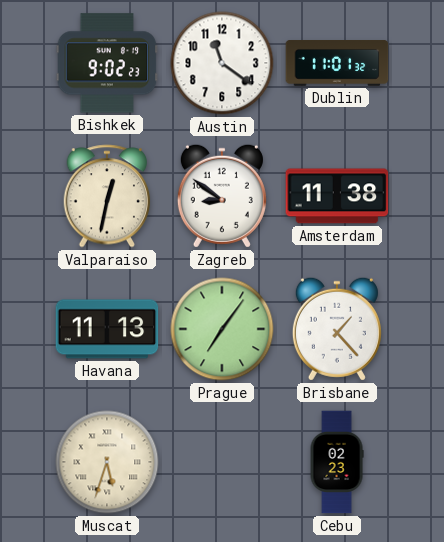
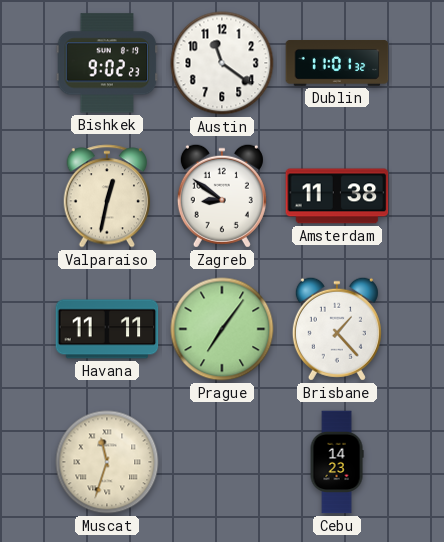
Havana: 11:13 -> 11:11 (107, 329)
Muscat: 5:33 -> 11:33 (107, 462)
Cebu: 02:23 -> 14:23 (337, 462)
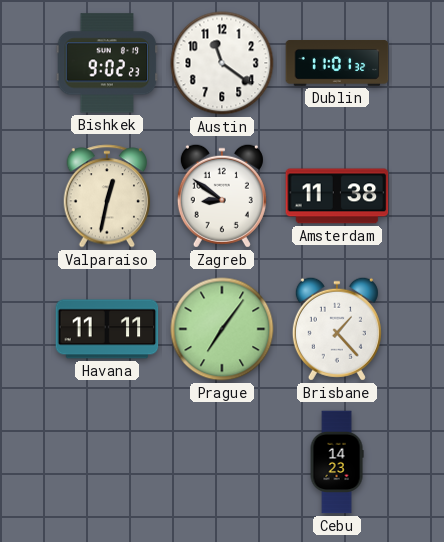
Muscat: 11:33 -> none (107, 462)
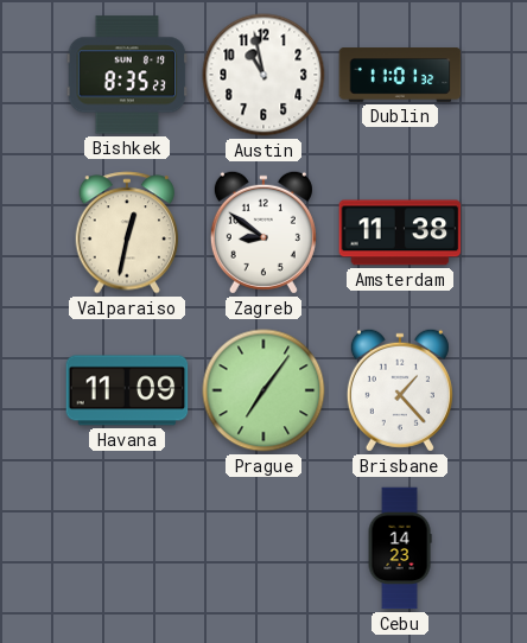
Bishkek: 9:02 -> 8:35 (127, 75)
Austin: 11:21 -> 10:58 (263, 75)
Havana: 11:11 -> 11:09 (127, 390)
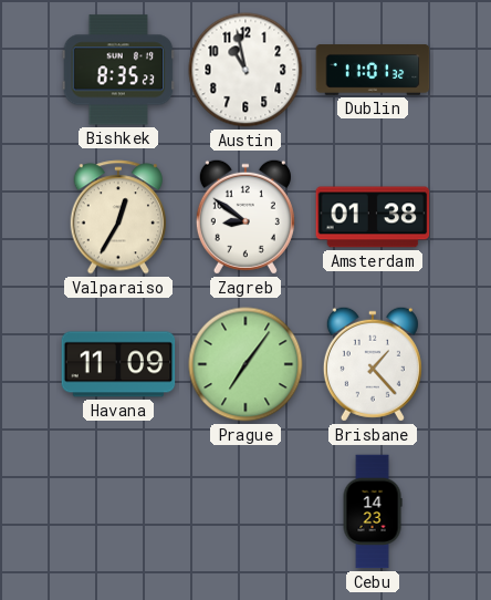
Valparaiso: 12:32 -> 12:35 (118, 217)
Amsterdam: 11:38 -> 01:38 (373, 217)
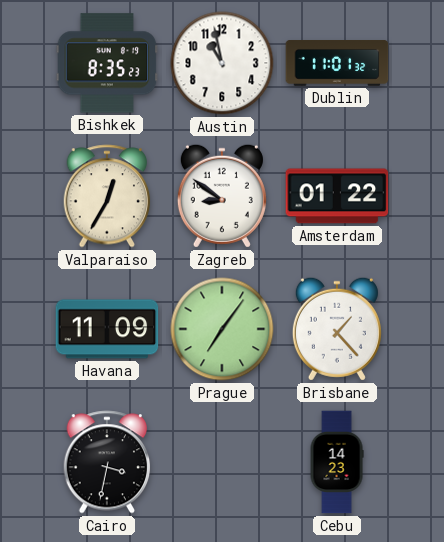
Amsterdam: 01:38 -> 01:22 (337, 196)
Cairo: none -> 3:32 (107, 462)
